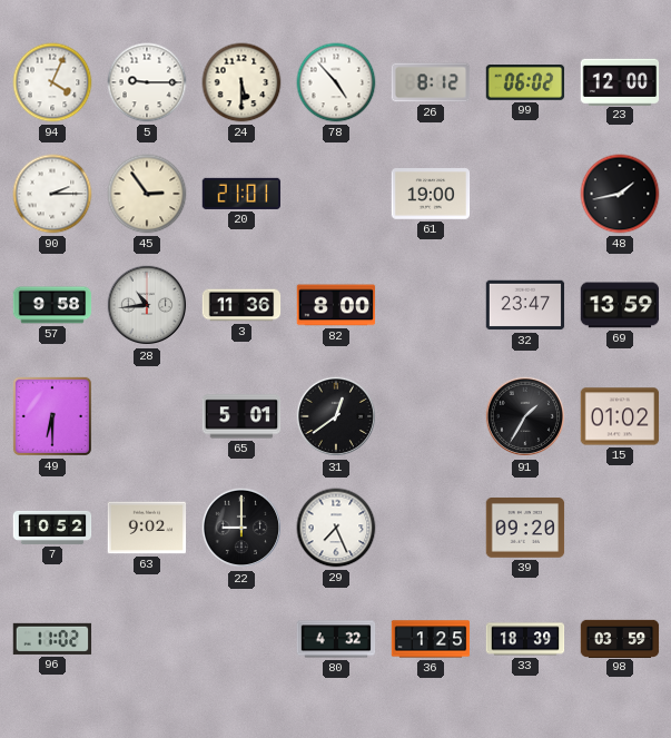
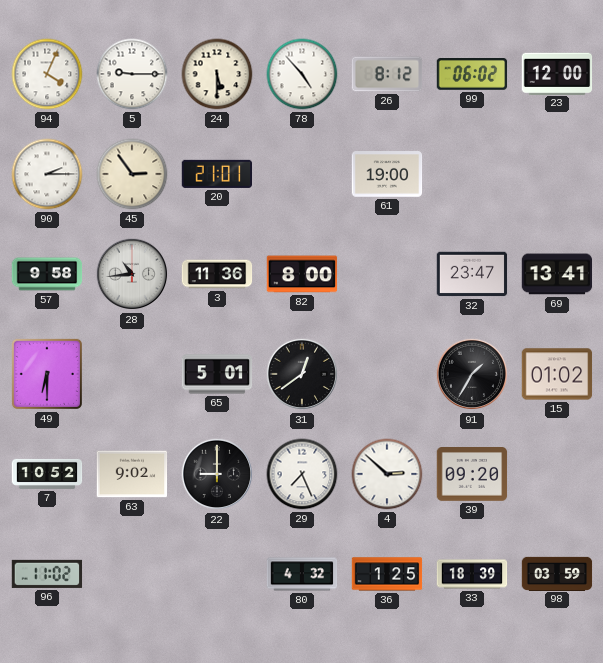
48: 1:43 -> none (620, 194)
69: 13:59 -> 13:41 (557, 274)
4: none -> 2:52 (387, 474)
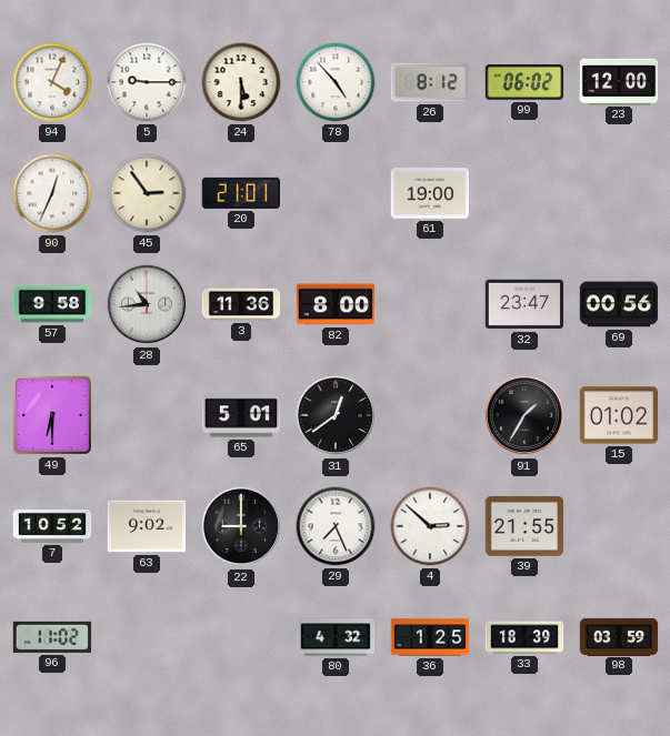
90: 2:15 -> 12:34 (52, 193)
69: 13:41 -> 00:56 (619, 304)
39: 09:20 -> 21:55 (524, 527)
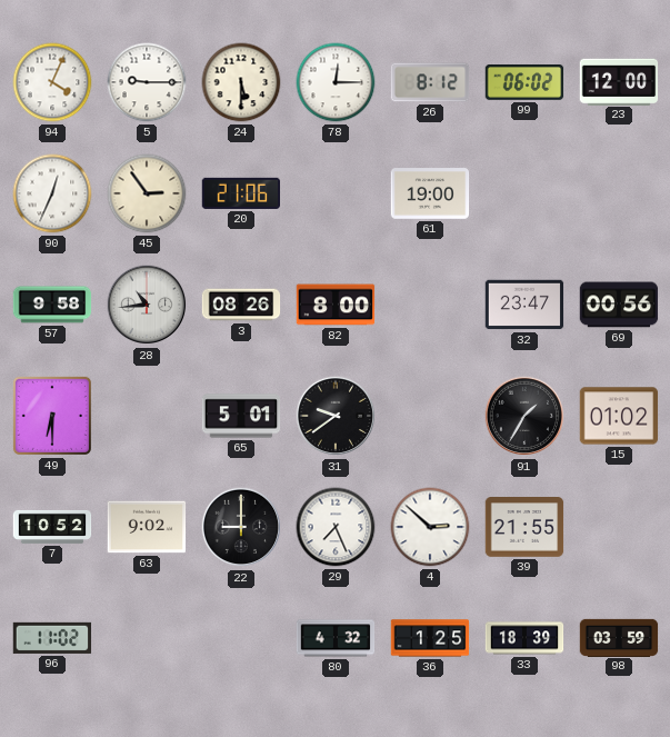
78: 4:53 -> 12:15 (336, 82)
20: 21:01 -> 21:06 (240, 193)
3: 11:36 -> 08:26 (241, 305)
31: 12:39 -> 9:39 (336, 416)
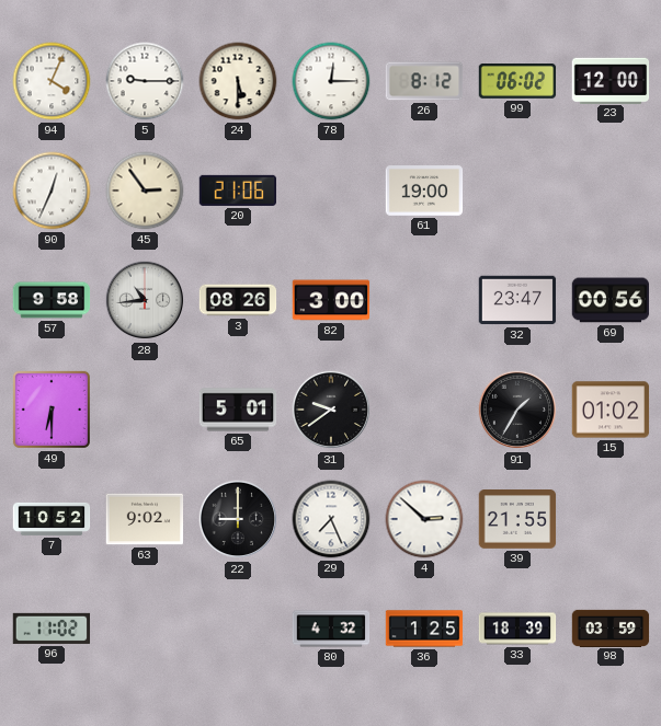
82: 8:00 -> 3:00 (331, 300)
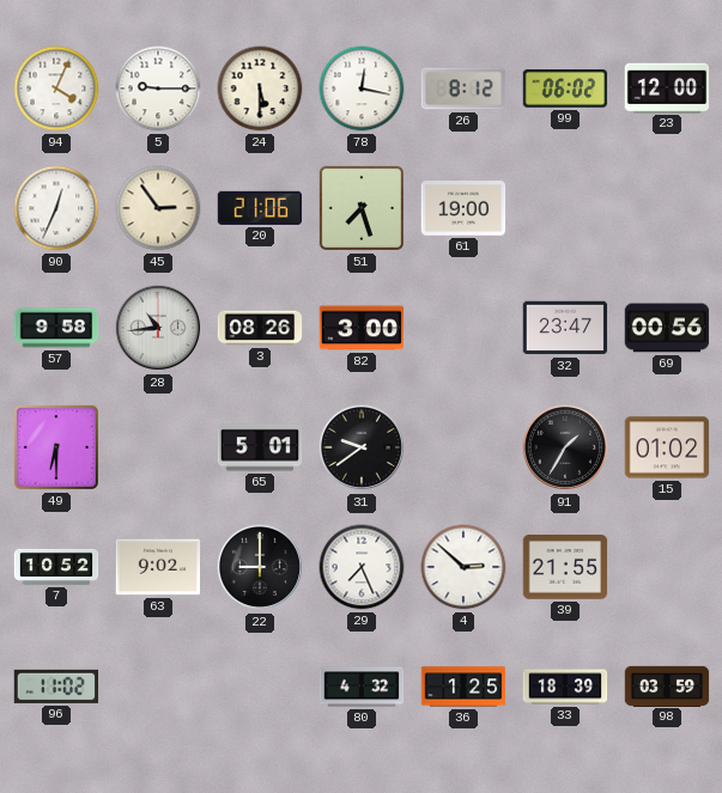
78: 12:15 -> 12:17 (362, 89)
51: none -> 7:27 (362, 208)
